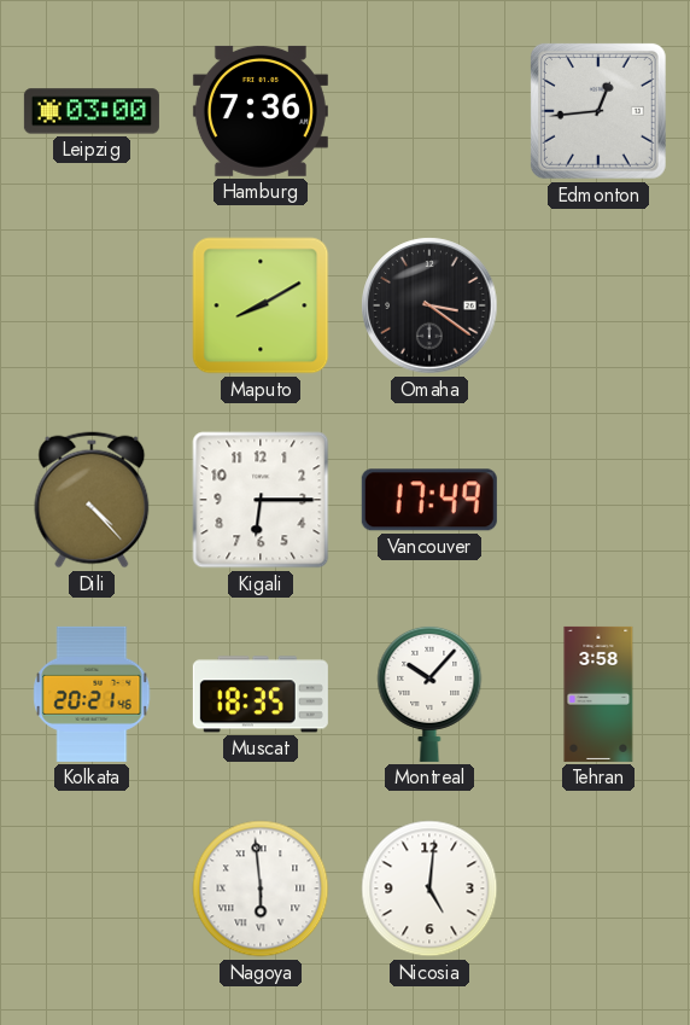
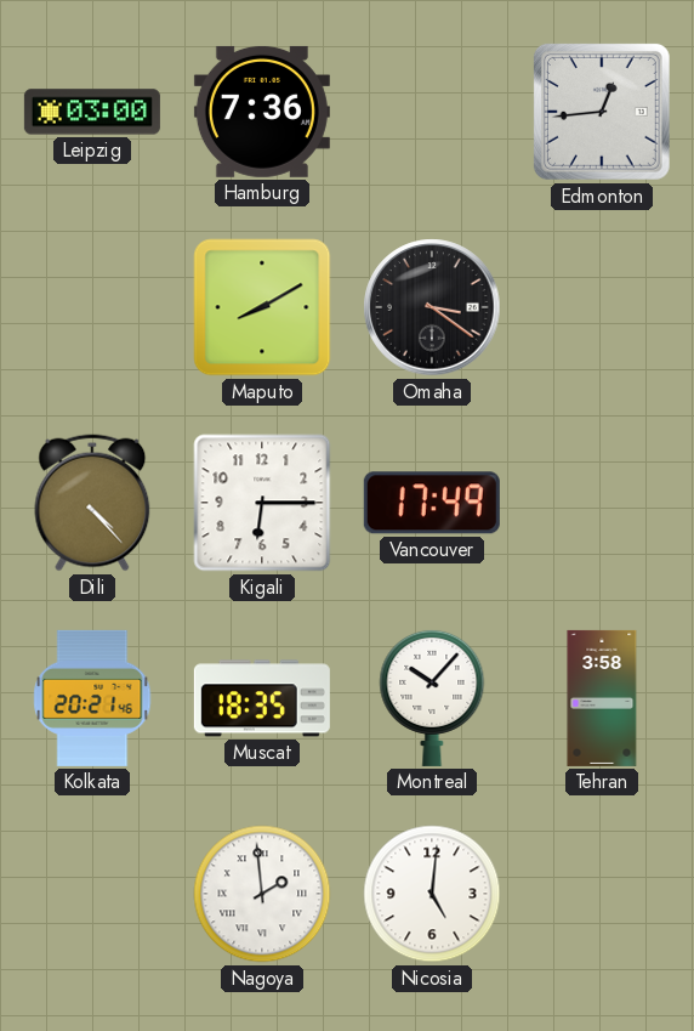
Nagoya: 5:59 -> 1:59 (262, 894)
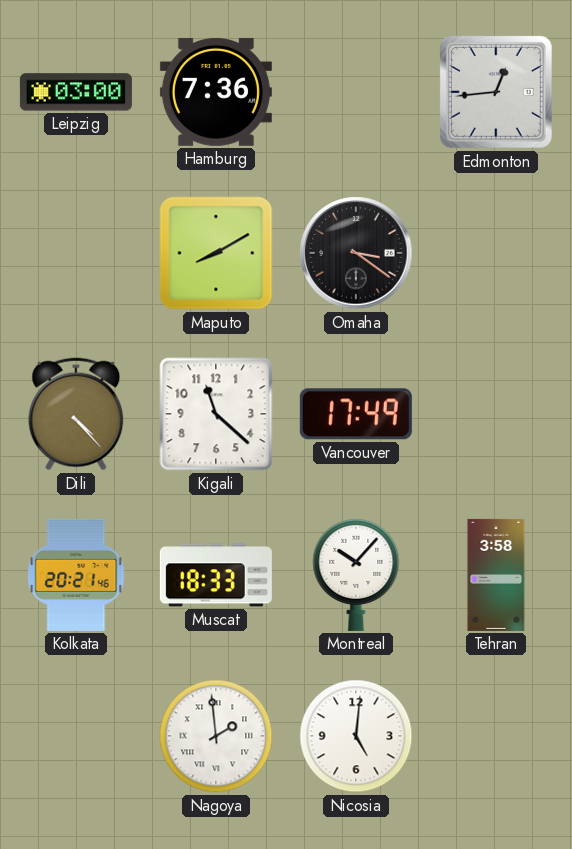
Kigali: 6:15 -> 11:22 (216, 414)
Muscat: 18:35 -> 18:33 (216, 575)
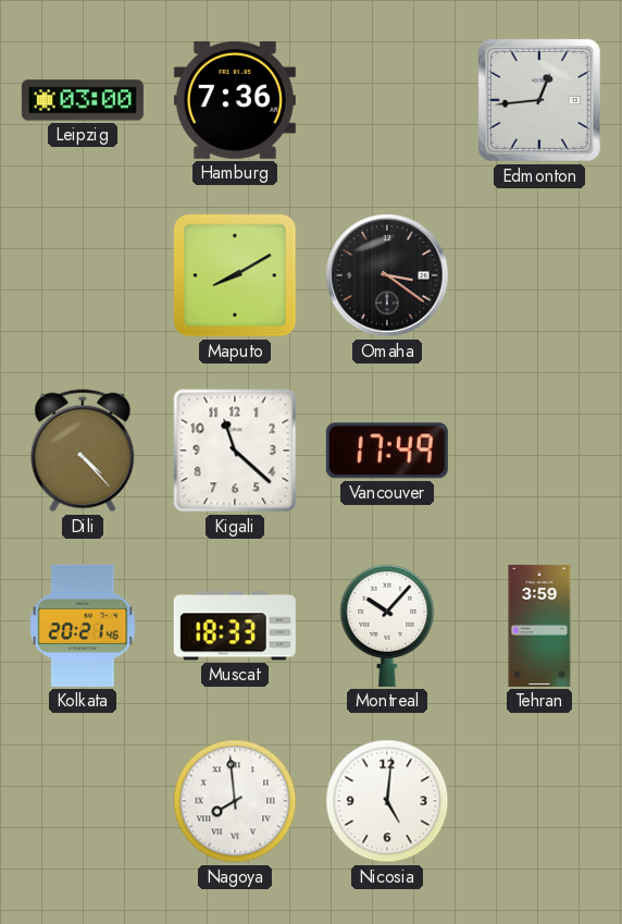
Tehran: 3:58 -> 3:59 (539, 626)
Nagoya: 1:59 -> 7:59 (235, 801)
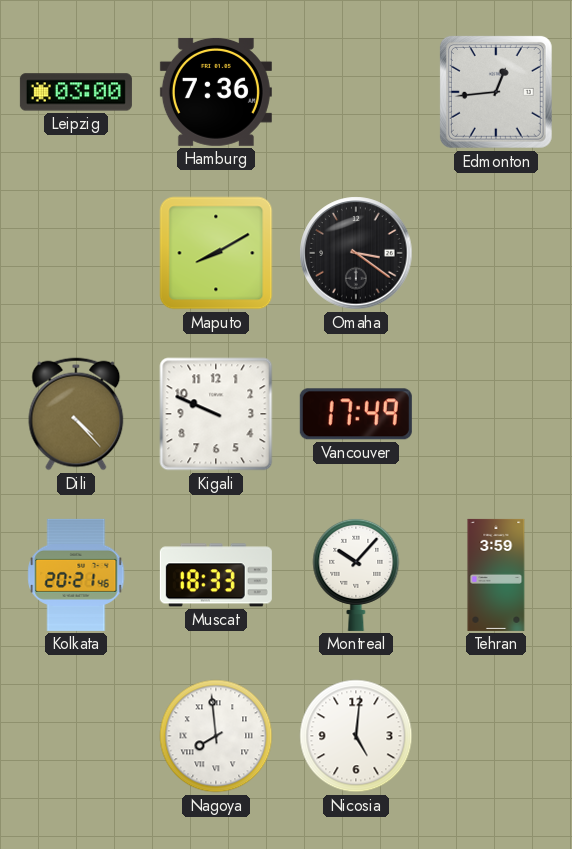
Kigali: 11:22 -> 9:49 (216, 414)
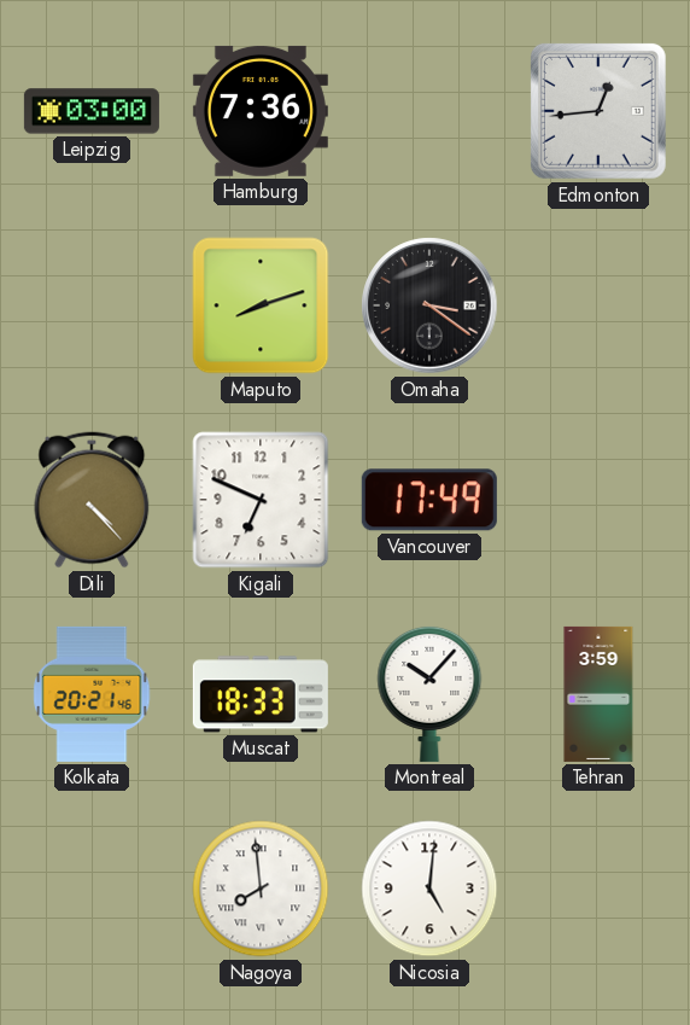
Maputo: 8:10 -> 8:12 (261, 305)
Kigali: 9:49 -> 6:49 (261, 500)
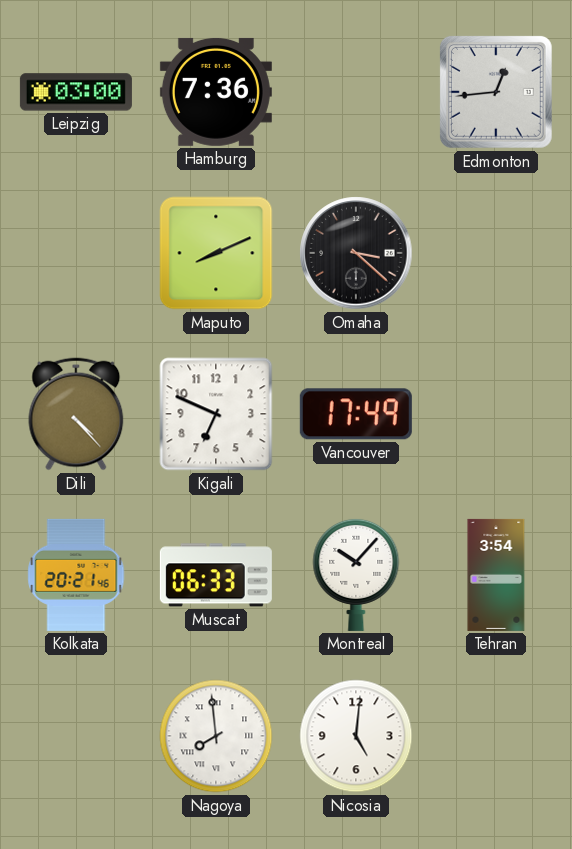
Maputo: 8:12 -> 8:11 (216, 253)
Omaha: 3:21 -> 3:22 (356, 253)
Muscat: 18:33 -> 06:33 (216, 575)
Tehran: 3:59 -> 3:54 (496, 575)
